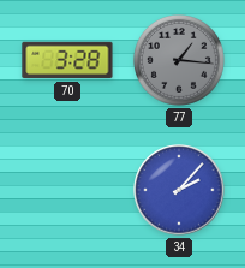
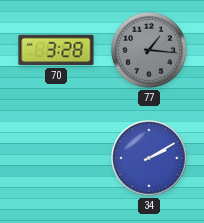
34: 2:07 -> 2:10 (149, 158)
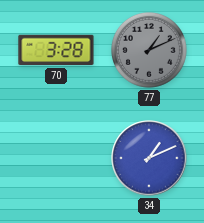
77: 1:16 -> 1:11 (149, 50)
34: 2:10 -> 1:11 (149, 158)
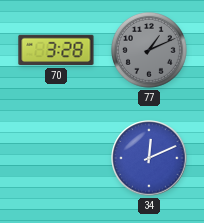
34: 1:11 -> 12:11 (149, 158)
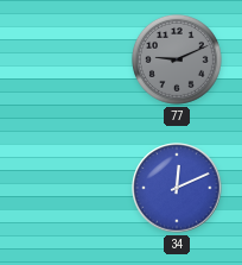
70: 3:28 -> none (56, 50)
77: 1:11 -> 9:11 (177, 59)
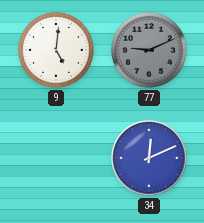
9: none -> 5:01 (56, 50)
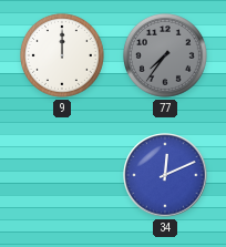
9: 5:01 -> 12:00 (62, 55)
77: 9:11 -> 7:36 (165, 55)
